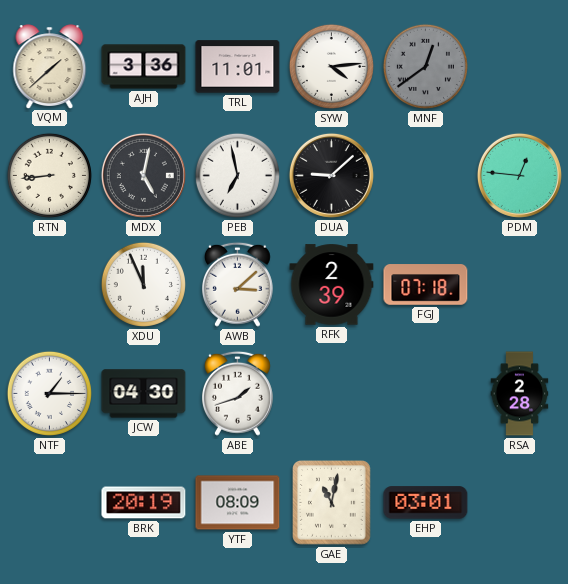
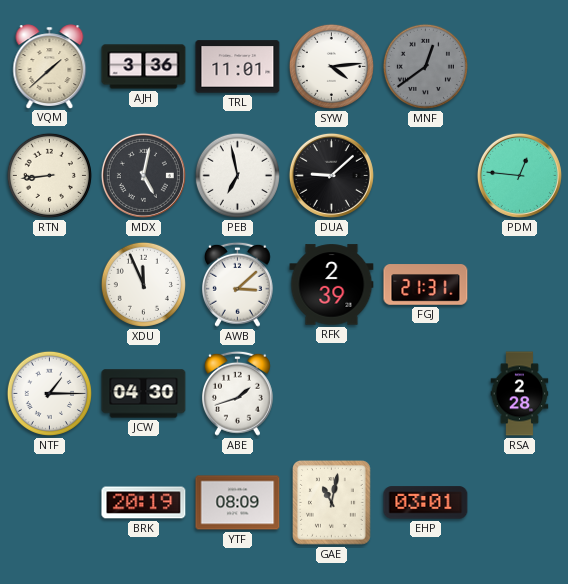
FGJ: 07:18 -> 21:31 (426, 285)
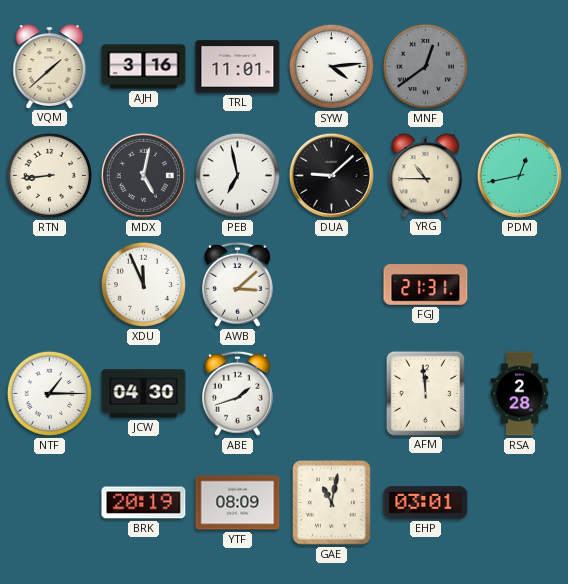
AJH: 3:36 -> 3:16 (144, 67)
YRG: none -> 10:45 (426, 175)
PDM: 12:46 -> 12:43 (519, 175)
RFK: 2:39 -> none (332, 285)
AFM: none -> 11:59 (425, 393)
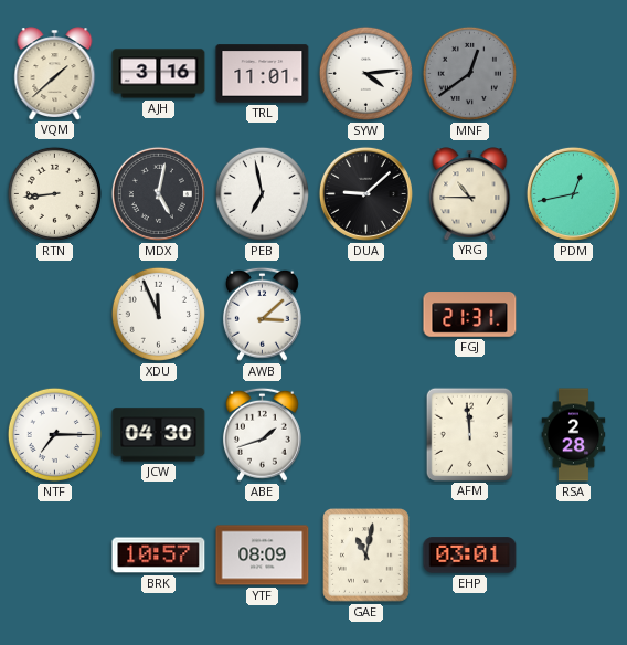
NTF: 1:15 -> 7:15 (54, 434)
BRK: 20:19 -> 10:57 (159, 556)
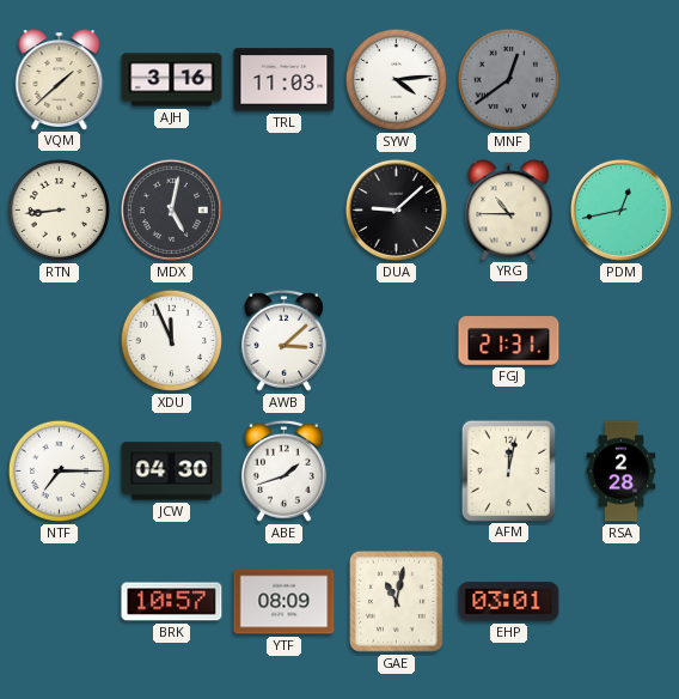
TRL: 11:01 -> 11:03 (285, 80)
PEB: 6:58 -> none (262, 193)
AFM: 11:59 -> 12:02 (508, 470)
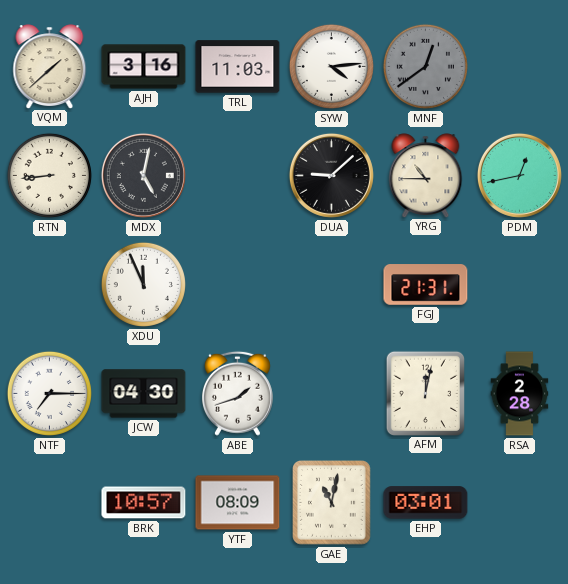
AWB: 3:08 -> none (283, 340)
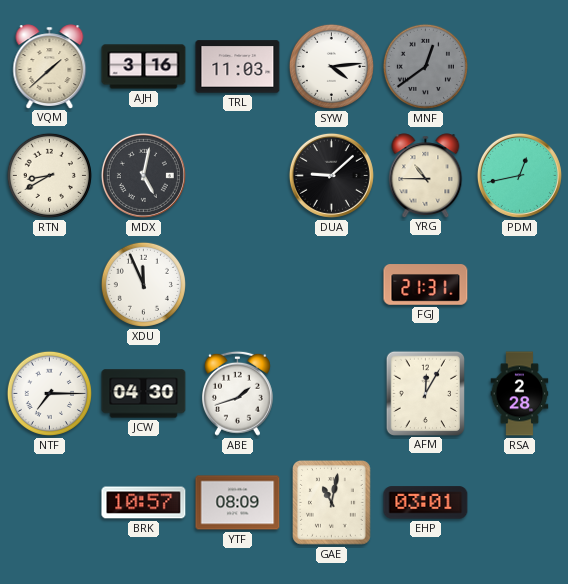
RTN: 8:44 -> 8:40 (49, 175)
AFM: 12:02 -> 12:05 (425, 393)
